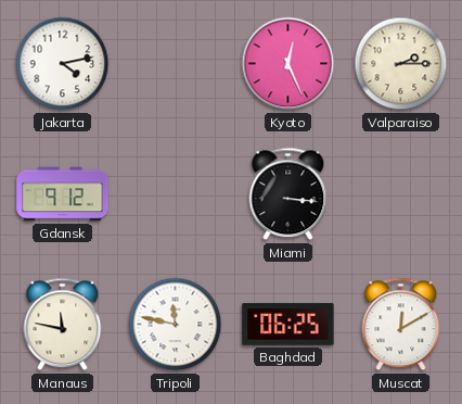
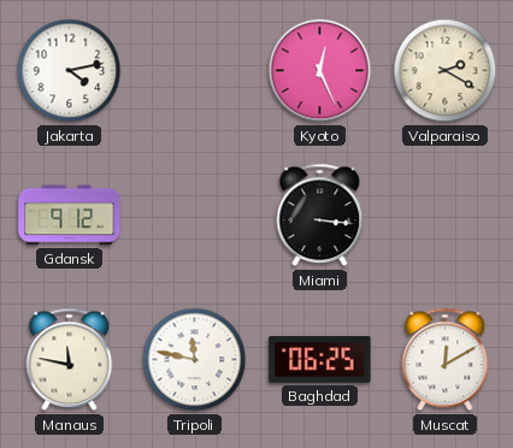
Valparaiso: 2:15 -> 2:20 (446, 71)
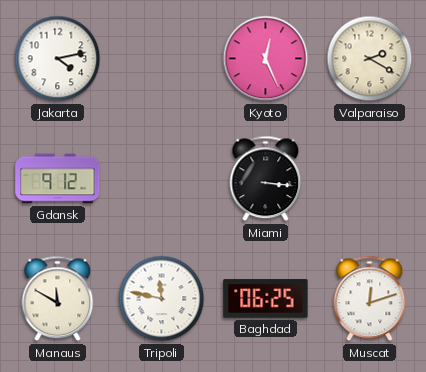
Manaus: 11:47 -> 11:50 (58, 299)
Muscat: 12:10 -> 12:12 (370, 299)
